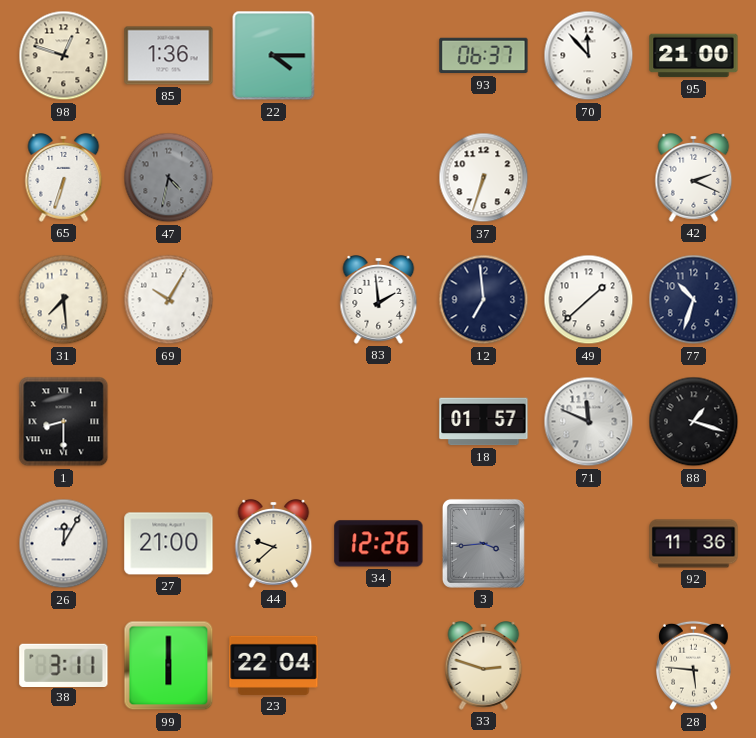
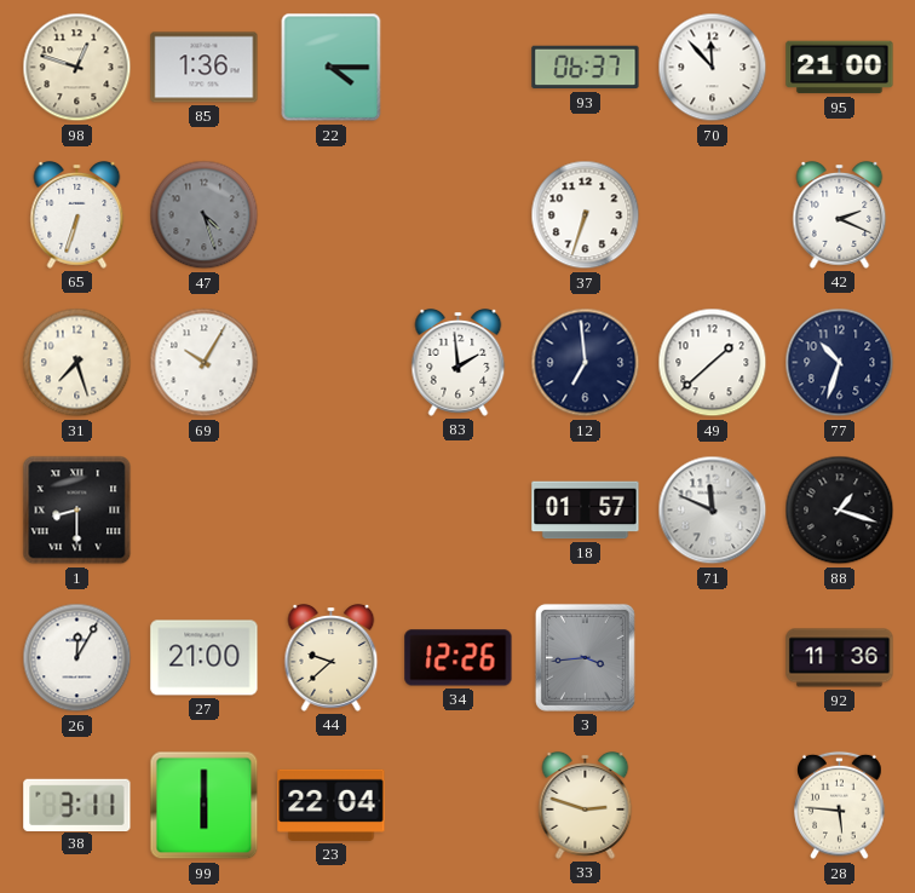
47: 4:32 -> 4:27 (205, 215)
31: 7:29 -> 7:27 (77, 363)
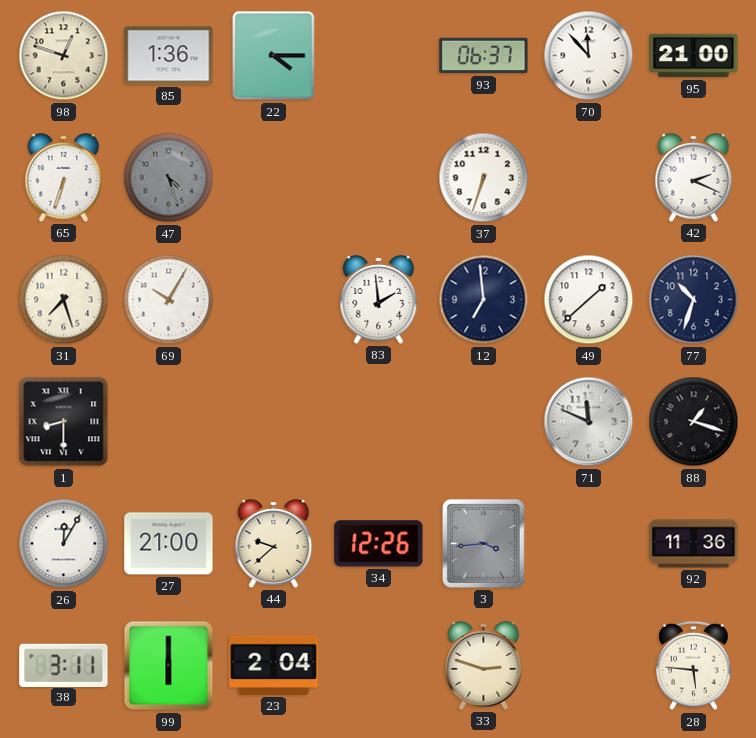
18: 01:57 -> none (586, 511)
23: 22:04 -> 2:04 (274, 665)
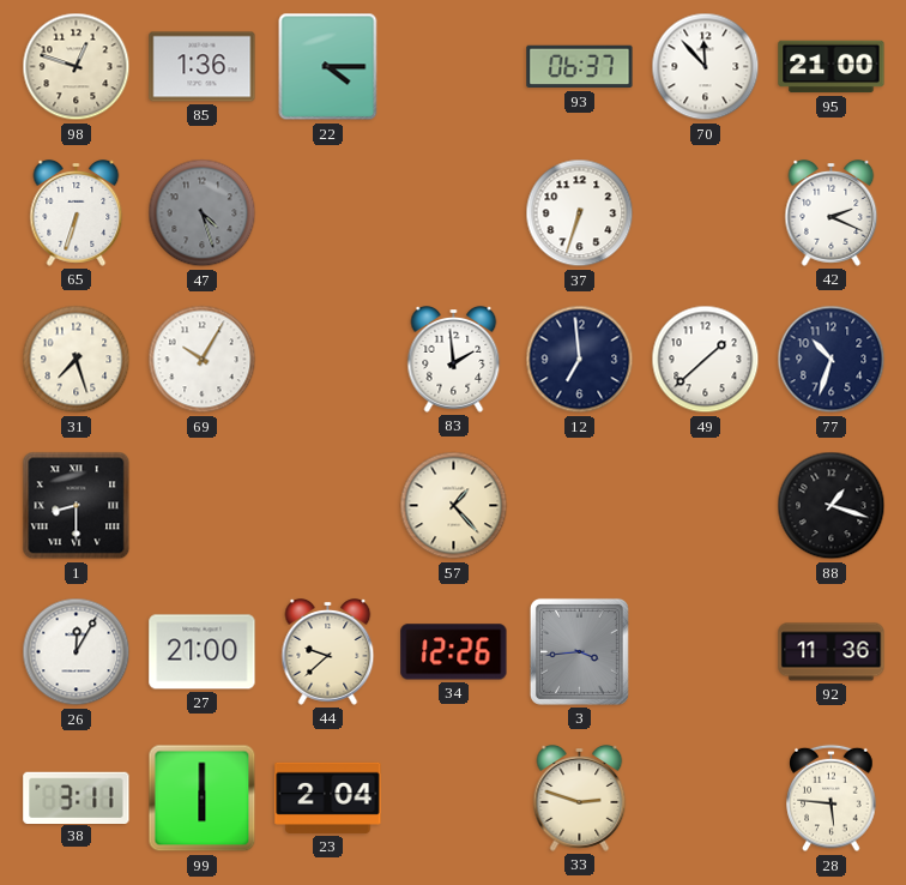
57: none -> 1:23 (454, 506)
71: 11:49 -> none (589, 422)
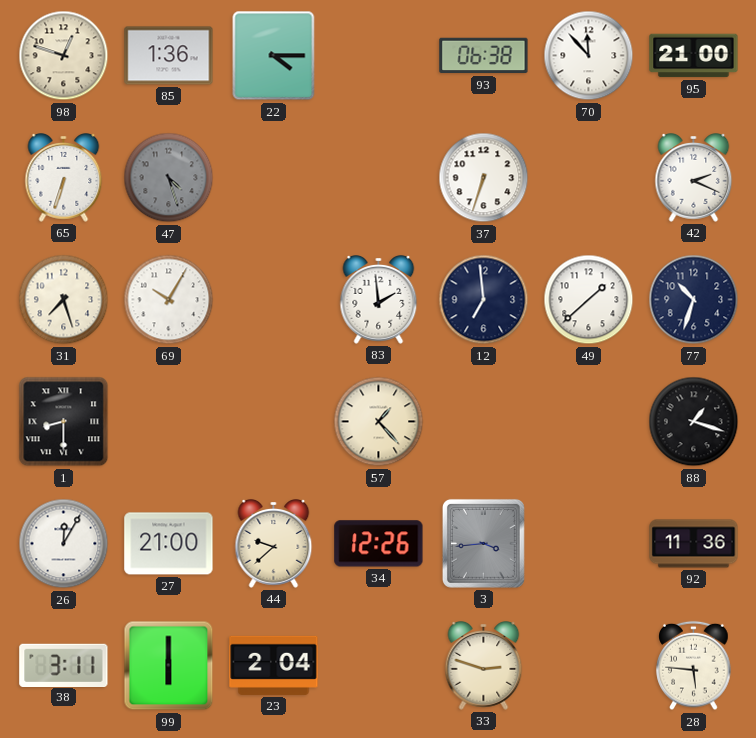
93: 06:37 -> 06:38 (484, 56)
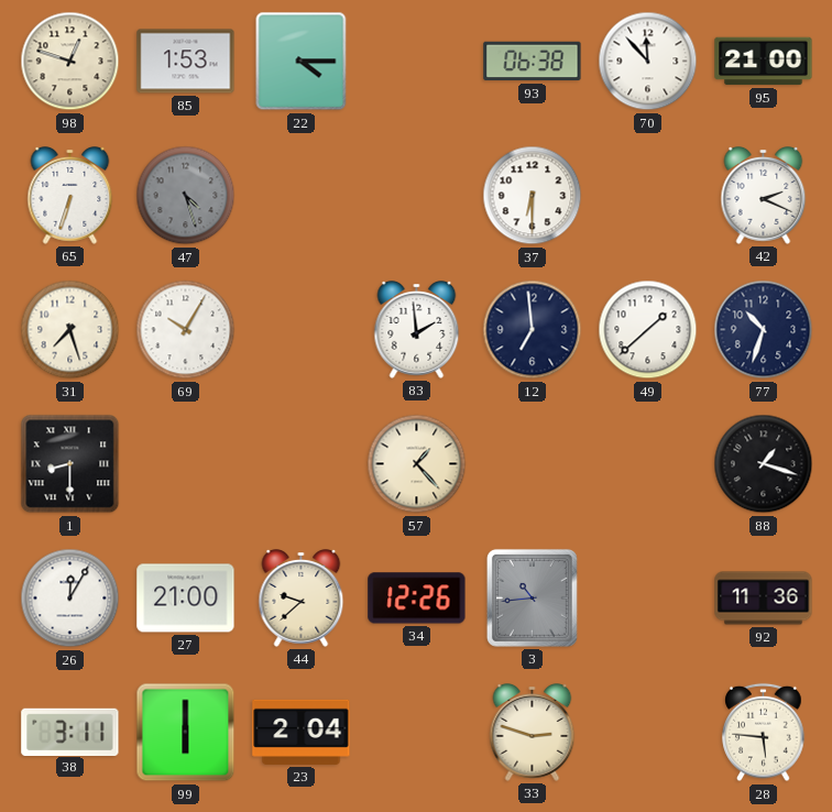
85: 1:36 -> 1:53 (186, 62)
37: 6:33 -> 6:30 (533, 196)
3: 3:44 -> 10:44 (532, 597)
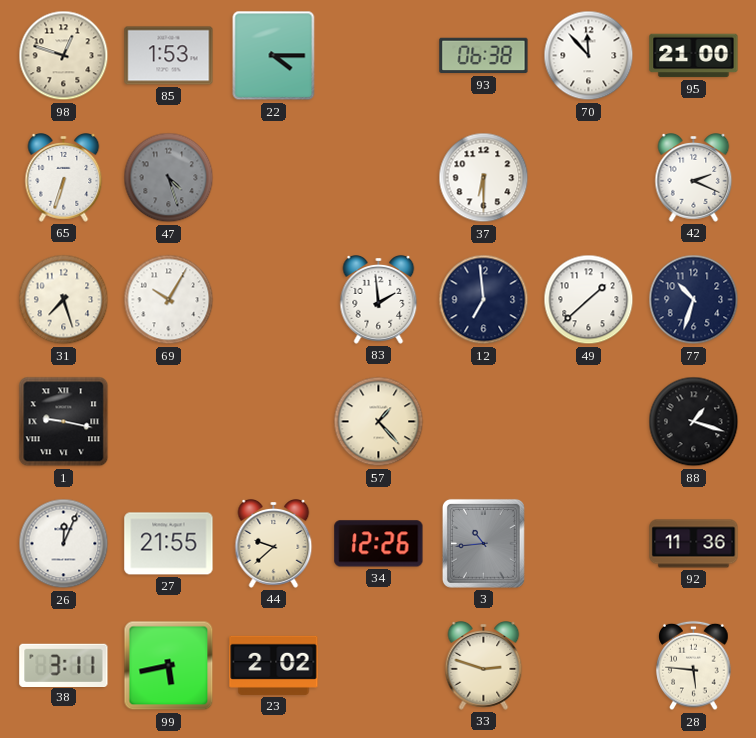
1: 8:30 -> 9:17 (64, 422)
26: 12:05 -> 12:04 (64, 544)
27: 21:00 -> 21:55 (169, 544)
99: 6:00 -> 5:43 (169, 666)
23: 2:04 -> 2:02 (274, 665)
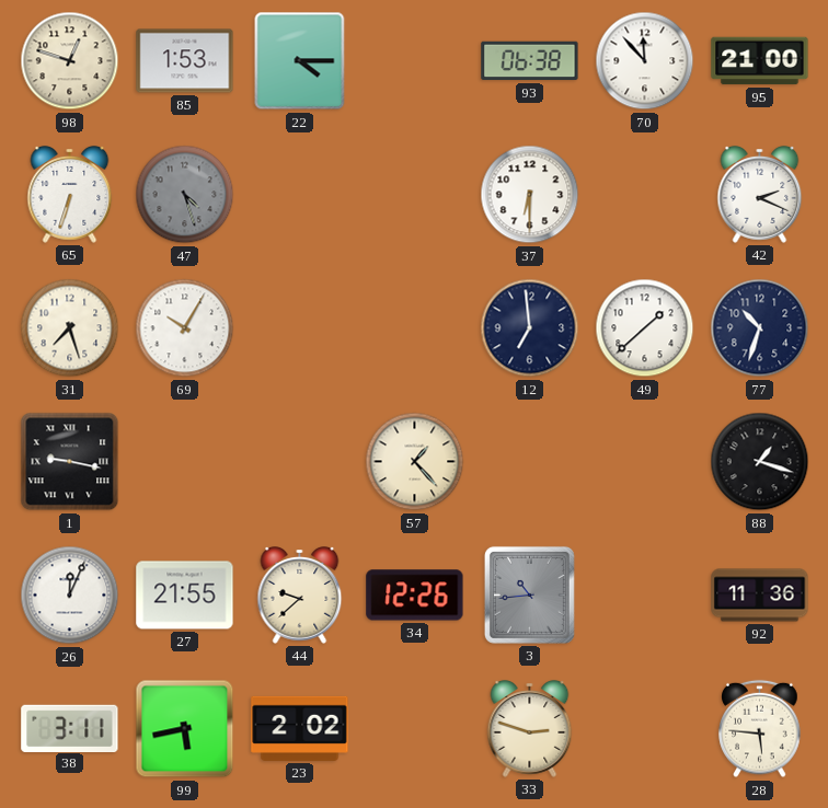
83: 1:59 -> none (379, 300)
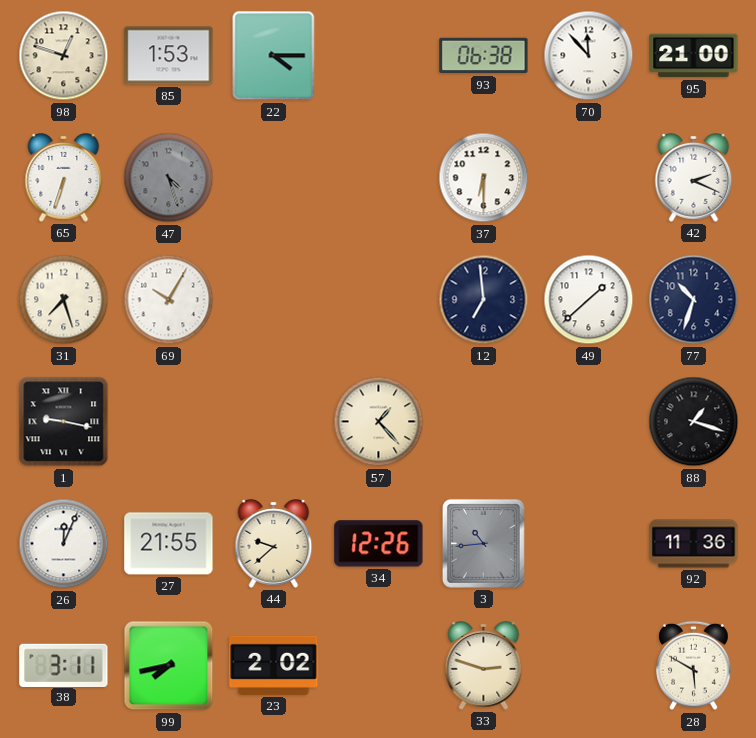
99: 5:43 -> 7:43 (169, 666)
28: 5:46 -> 5:50 (694, 666)
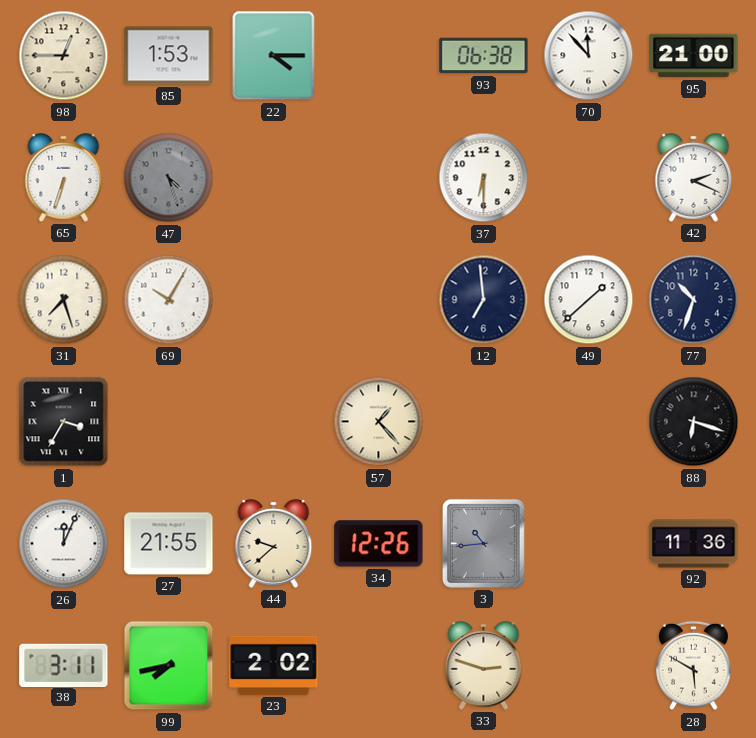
98: 12:48 -> 12:45 (64, 56)
1: 9:17 -> 3:35 (64, 422)
88: 1:18 -> 6:18 (694, 422)
